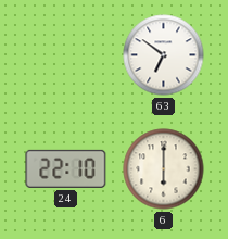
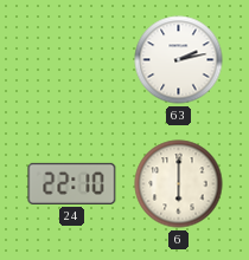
63: 6:51 -> 2:13 (179, 60)
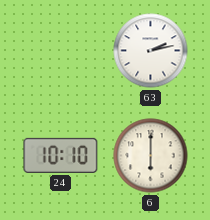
24: 22:10 -> 10:10 (61, 155)
